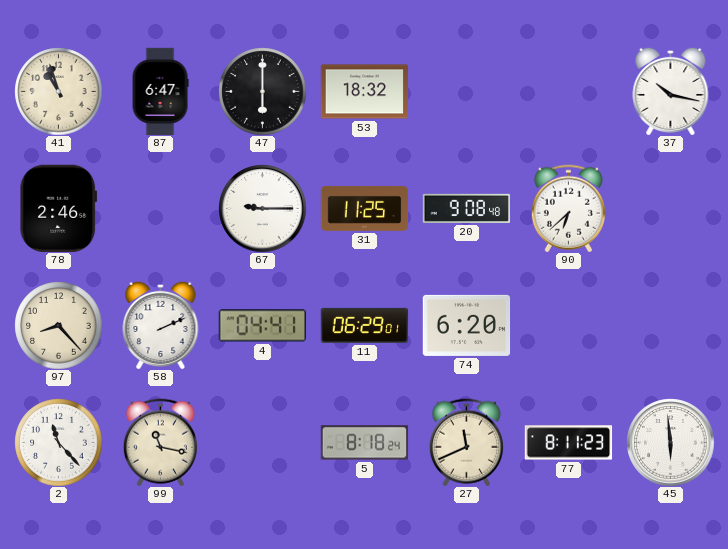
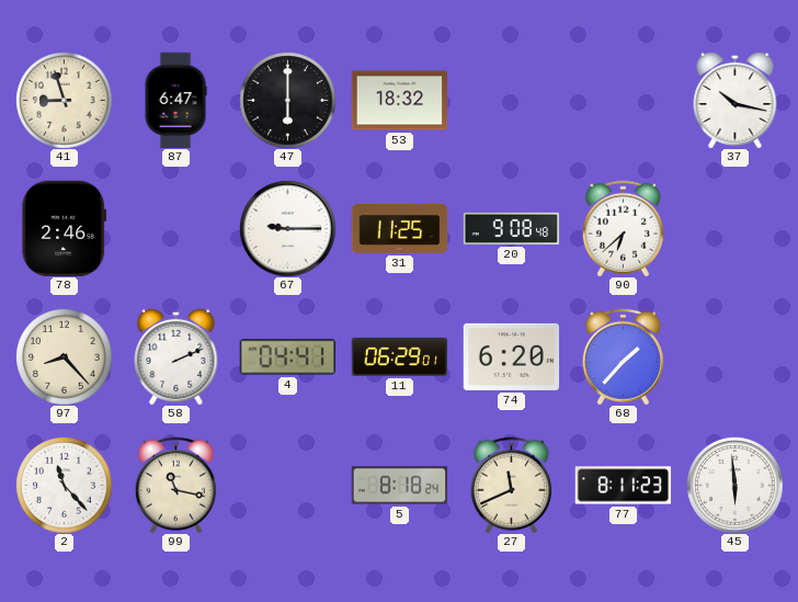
41: 10:57 -> 8:57 (64, 100)
68: none -> 1:37 (623, 356)
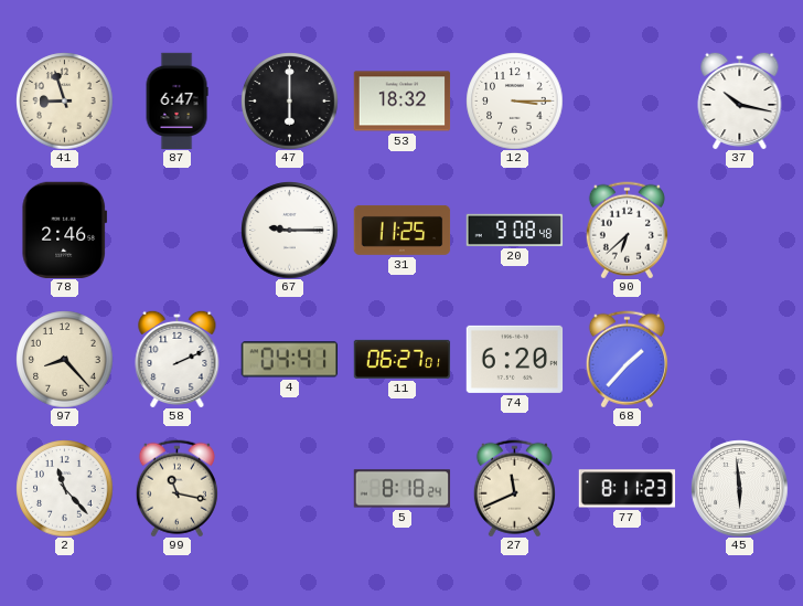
12: none -> 3:15 (514, 100)
11: 06:29 -> 06:27 (401, 359)
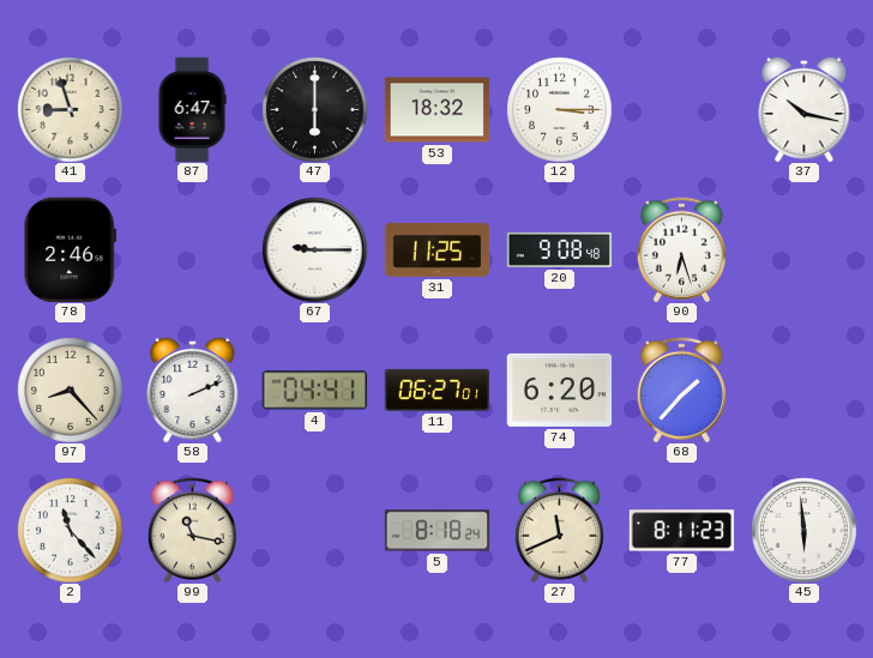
90: 6:38 -> 6:27 (681, 249)
